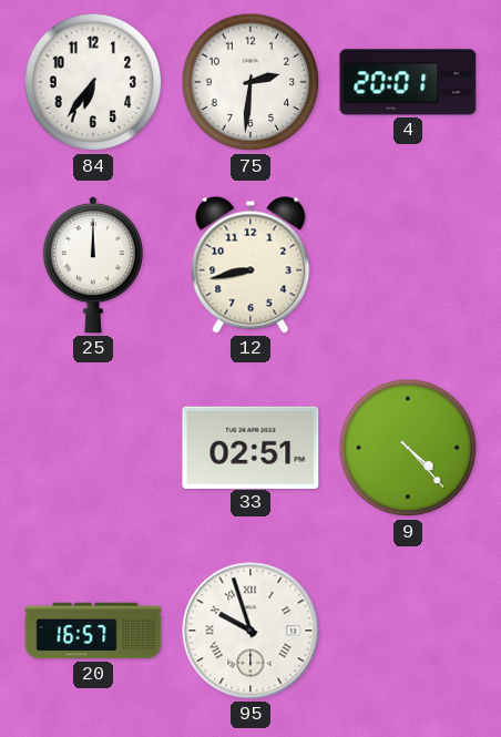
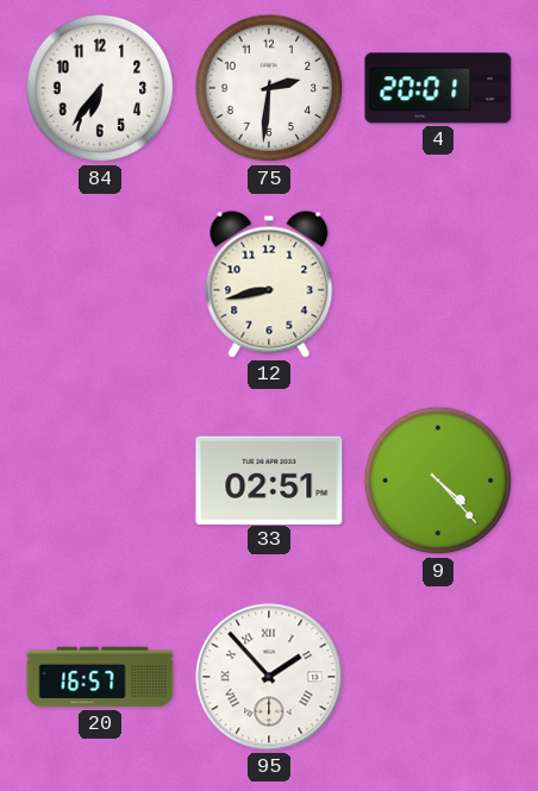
25: 12:00 -> none (93, 265)
95: 9:57 -> 1:53 (269, 677)
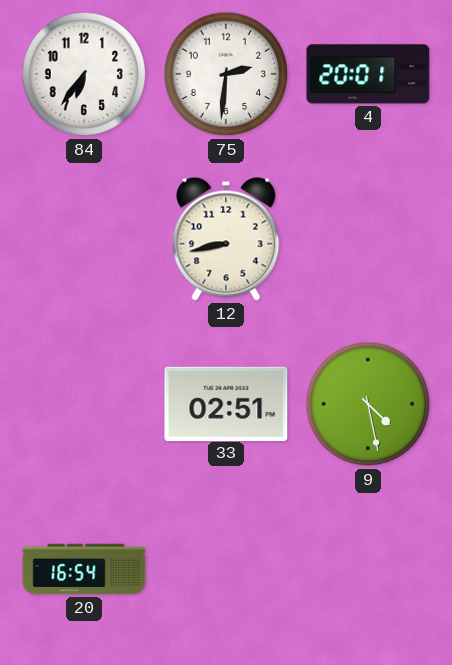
9: 4:23 -> 4:28 (368, 404)
20: 16:57 -> 16:54 (84, 569)
95: 1:53 -> none (269, 677)
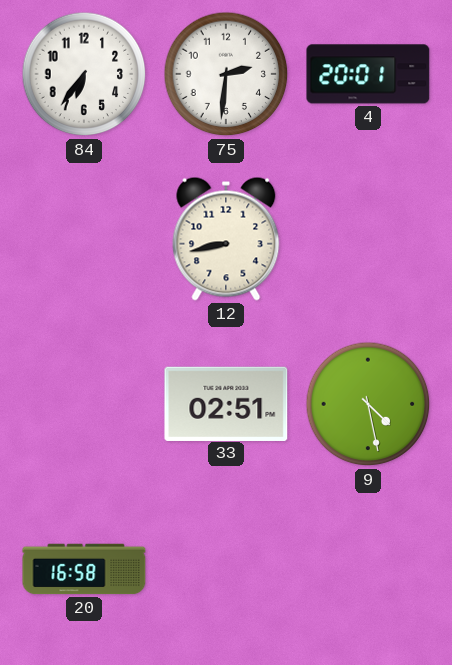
20: 16:54 -> 16:58 (84, 569)
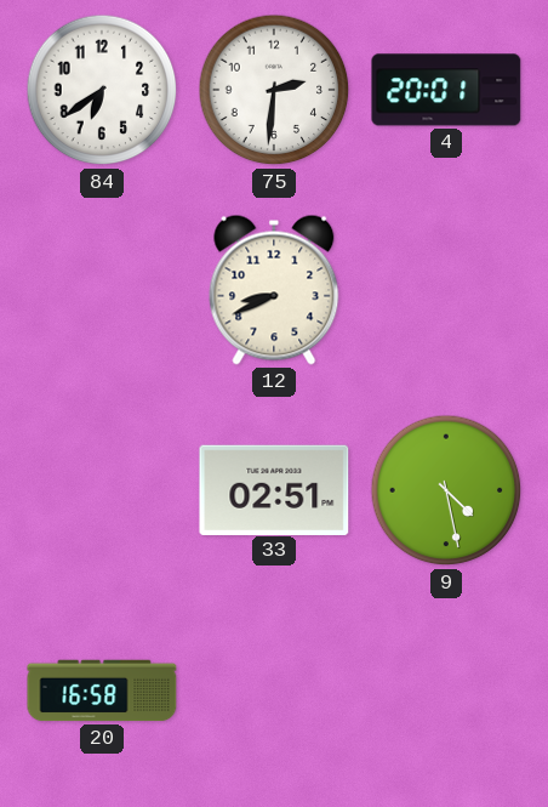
84: 6:36 -> 6:39 (102, 90)
12: 8:43 -> 8:41 (274, 290)
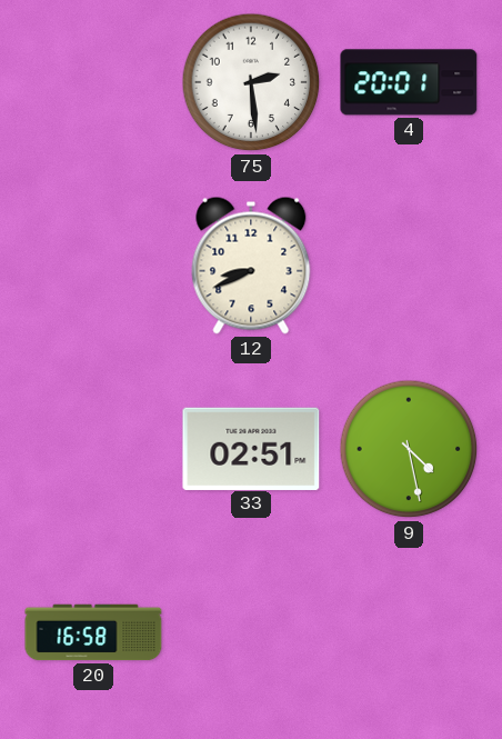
84: 6:39 -> none (102, 90)
75: 2:31 -> 2:29 (251, 82)
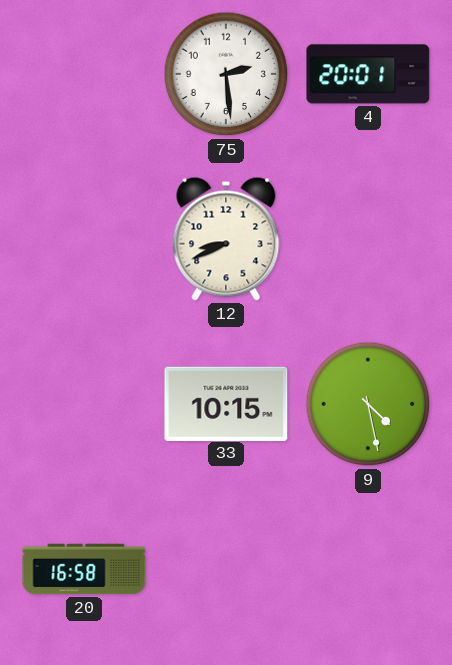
33: 02:51 -> 10:15 (226, 403)
